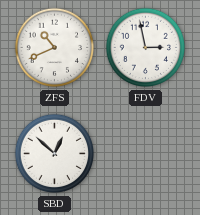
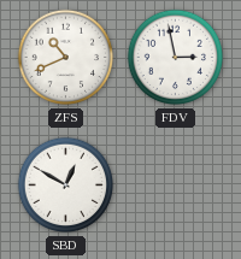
SBD: 12:52 -> 12:50 (66, 186)
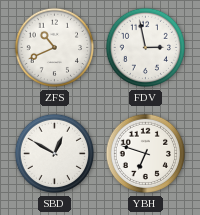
YBH: none -> 6:48 (146, 154)
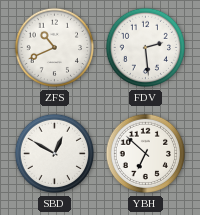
FDV: 2:58 -> 2:29 (146, 48)
YBH: 6:48 -> 6:52 (146, 154)
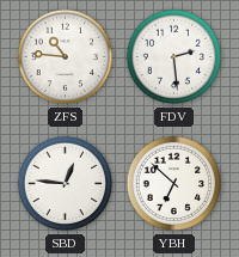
ZFS: 10:41 -> 10:46 (66, 57)
SBD: 12:50 -> 12:46 (66, 184)
